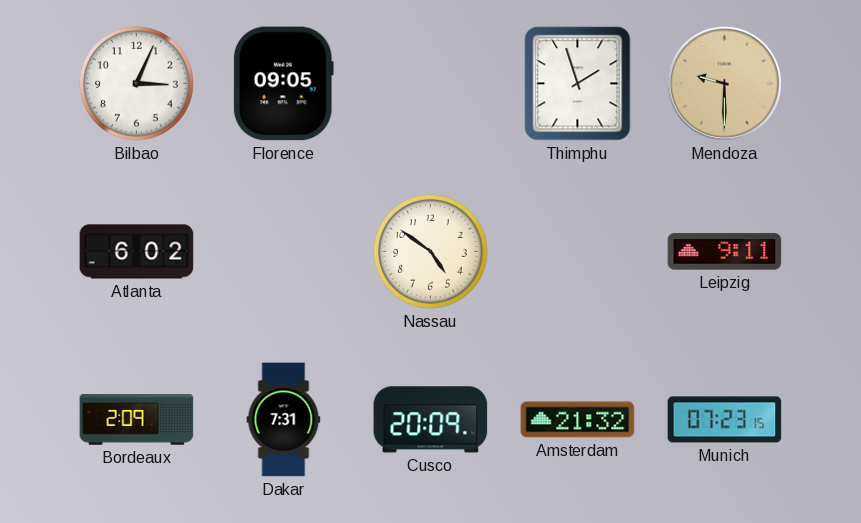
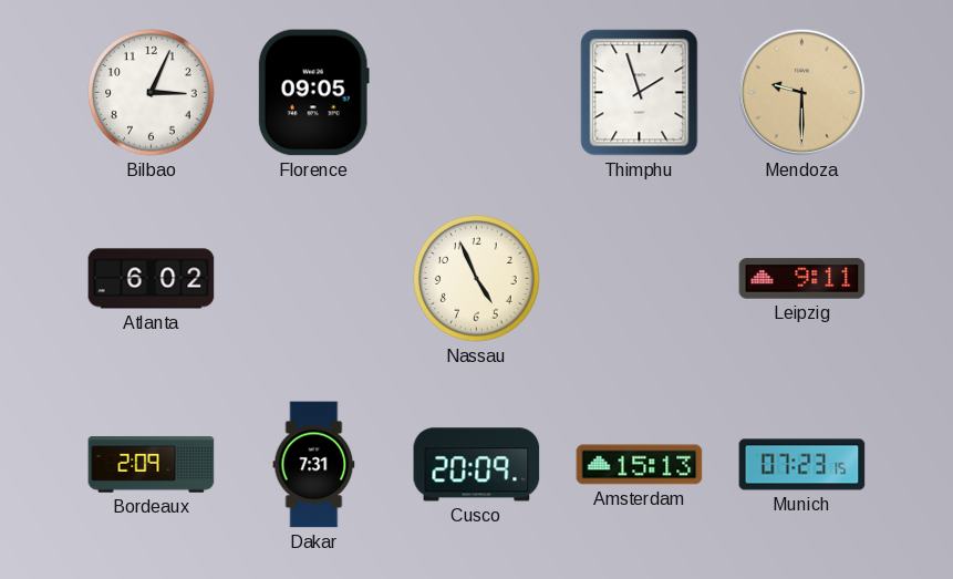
Nassau: 4:51 -> 4:56 (477, 279)
Amsterdam: 21:32 -> 15:13 (640, 465)
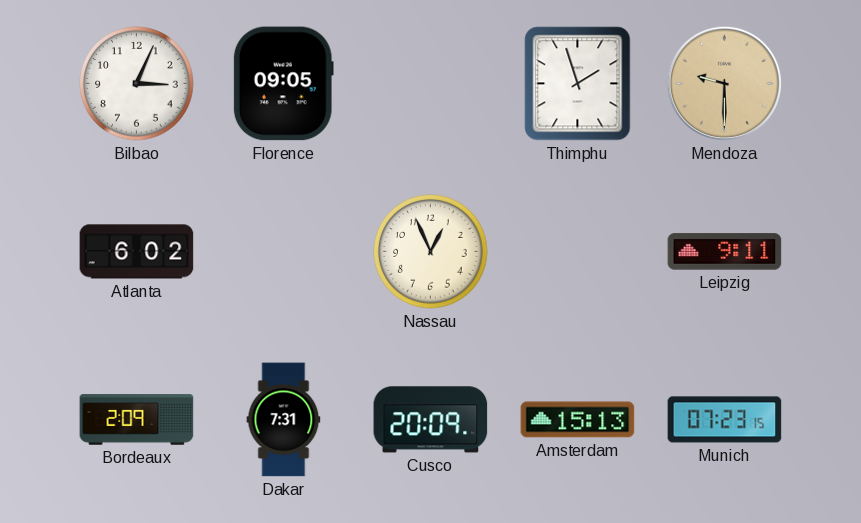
Nassau: 4:56 -> 12:56 (431, 252)
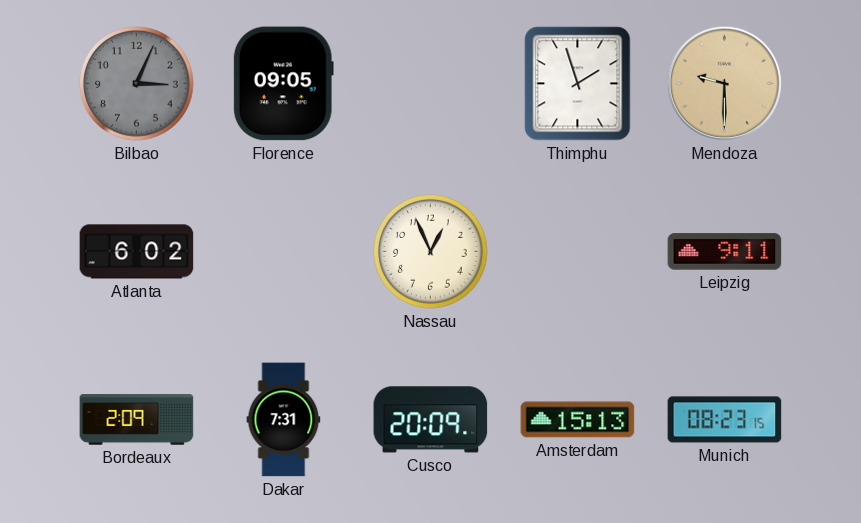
Bilbao dial: white -> grey (137, 84)
Munich: 07:23 -> 08:23 (725, 420)
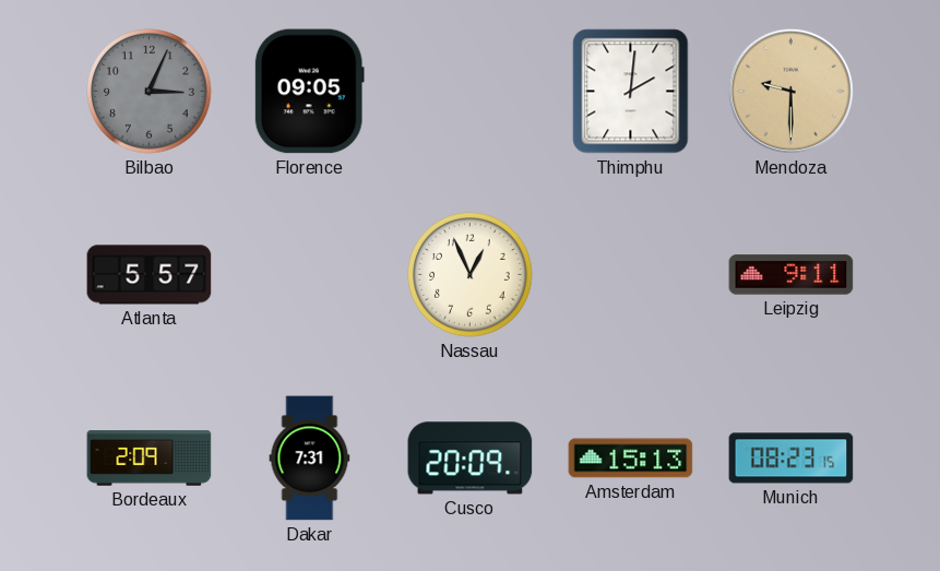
Thimphu: 1:57 -> 2:01 (631, 92)
Atlanta: 6:02 -> 5:57 (150, 275)
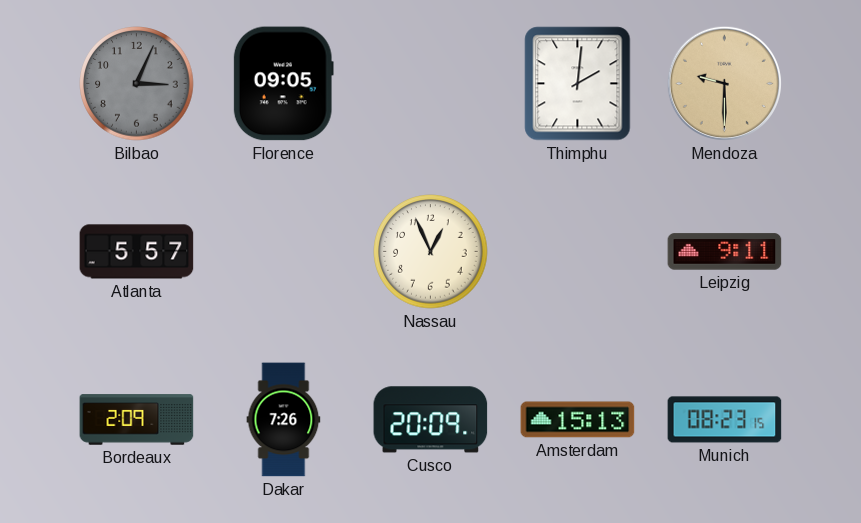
Dakar: 7:31 -> 7:26 (284, 420)
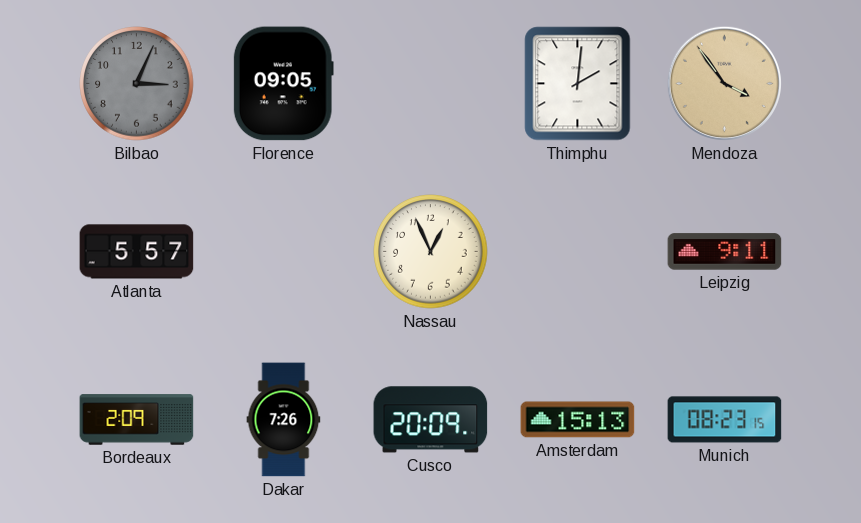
Mendoza: 9:30 -> 3:54 (724, 83)
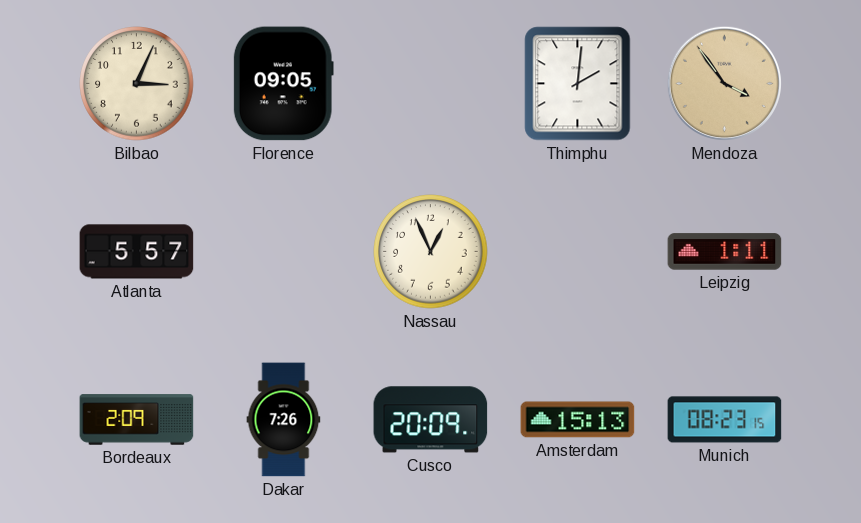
Bilbao dial: grey -> cream (137, 84)
Leipzig: 9:11 -> 1:11 (725, 252)
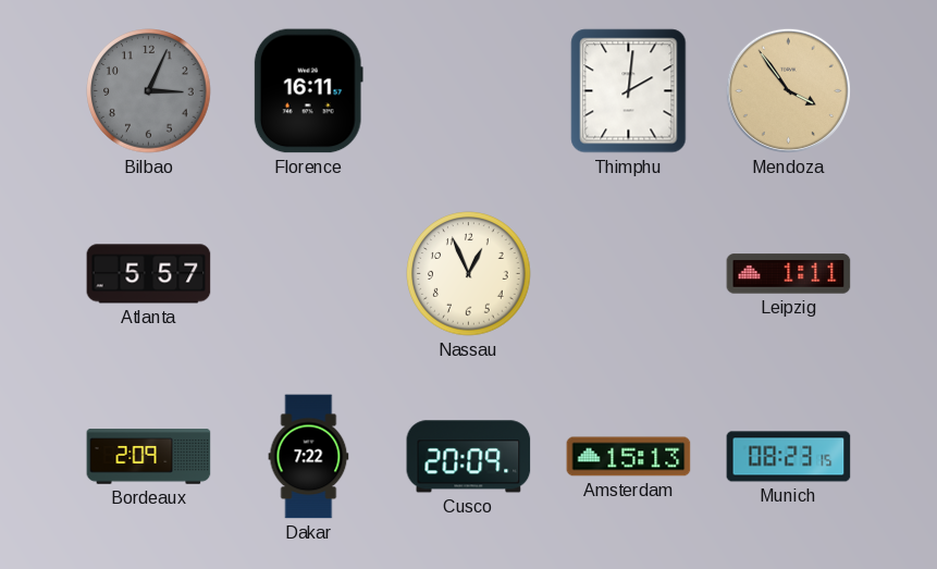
Bilbao dial: cream -> grey (149, 91)
Florence: 09:05 -> 16:11 (308, 91)
Dakar: 7:26 -> 7:22 (309, 457)
